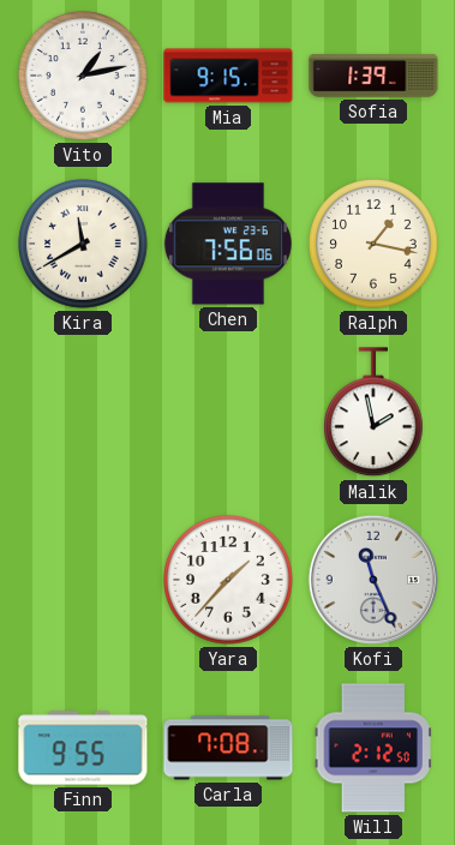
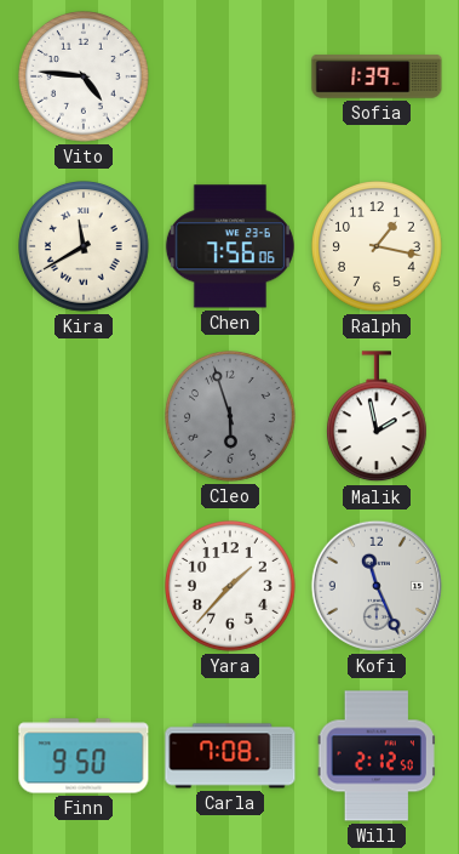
Vito: 1:13 -> 4:46 (85, 78)
Mia: 9:15 -> none (228, 76)
Cleo: none -> 5:57 (231, 417)
Finn: 9:55 -> 9:50 (84, 756)
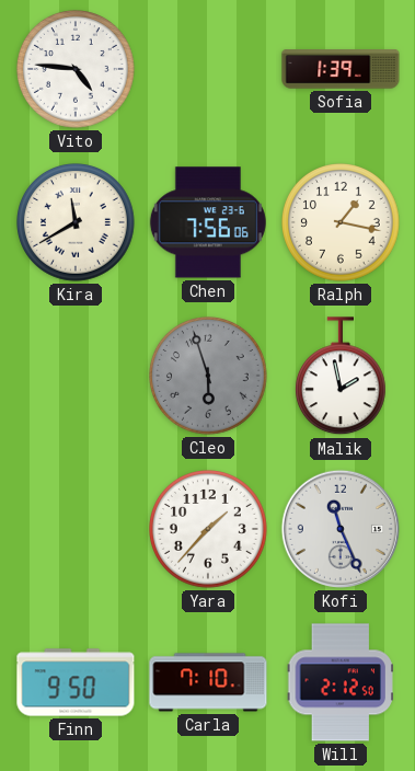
Carla: 7:08 -> 7:10 (208, 682)
